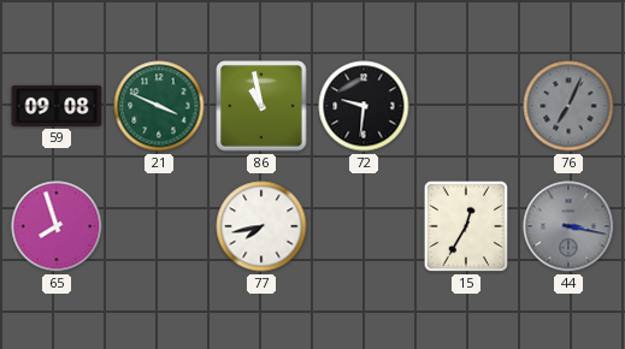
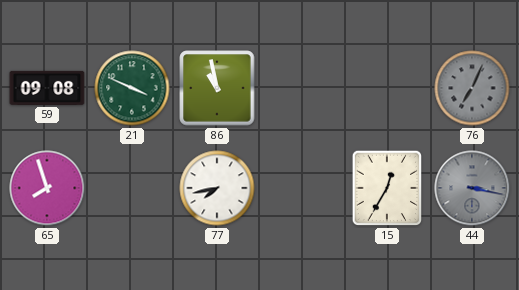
72: 9:31 -> none (364, 106)
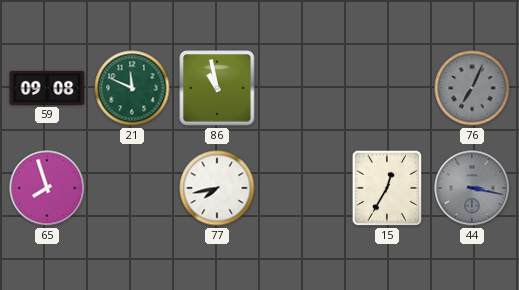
21: 3:49 -> 11:49 (132, 88)
